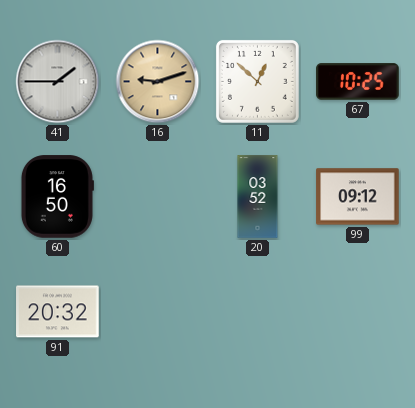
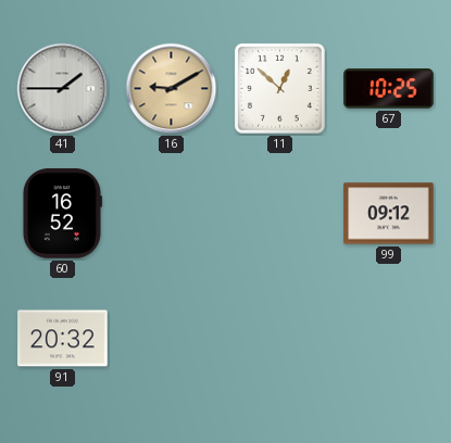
16: 9:12 -> 9:10 (172, 89)
60: 16:50 -> 16:52 (62, 214)
20: 03:52 -> none (258, 197)
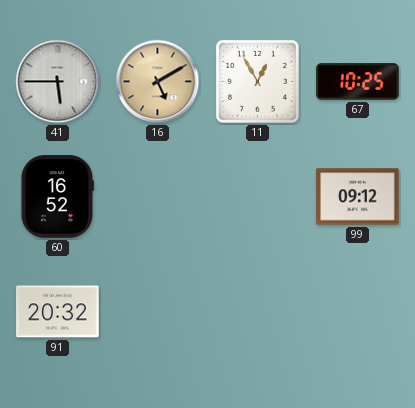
41: 1:45 -> 5:45 (58, 82)
16: 9:10 -> 5:10 (158, 82)
11: 12:52 -> 12:55 (257, 81)
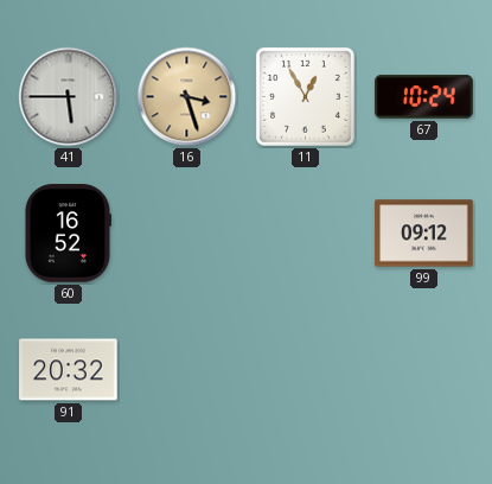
16: 5:10 -> 3:27 (187, 97)
67: 10:25 -> 10:24 (424, 97)
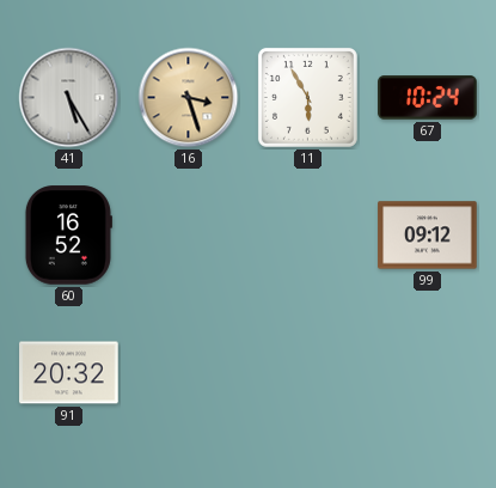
41: 5:45 -> 5:25 (69, 98)
11: 12:55 -> 5:55 (307, 97)
